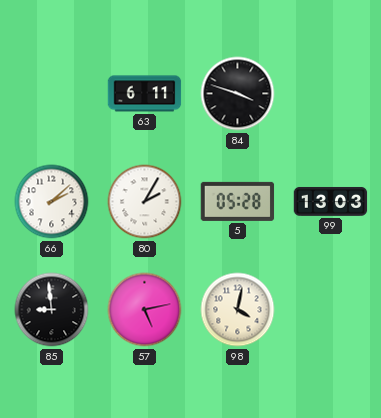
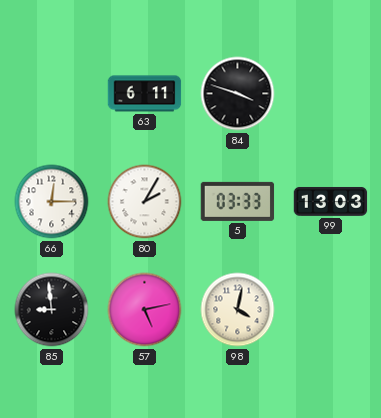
66: 2:08 -> 12:15 (52, 202)
5: 05:28 -> 03:33 (238, 201)
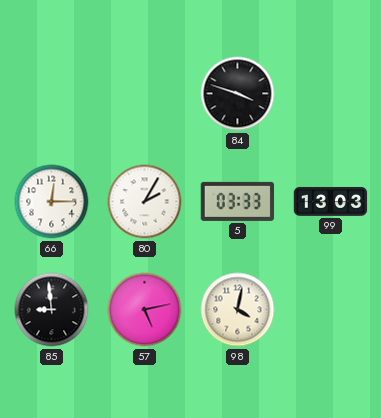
63: 6:11 -> none (145, 94)
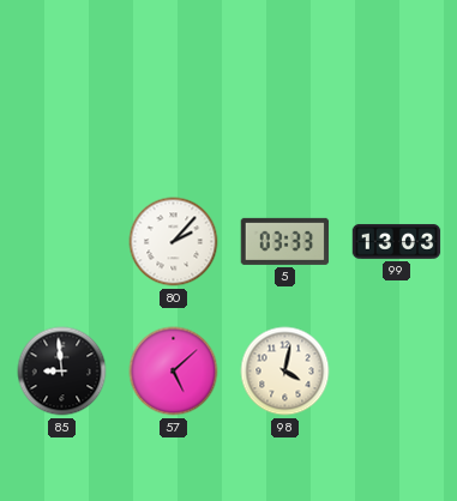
84: 3:48 -> none (238, 94)
66: 12:15 -> none (52, 202)
80: 2:05 -> 2:07 (174, 242)
57: 5:13 -> 5:08 (174, 372)
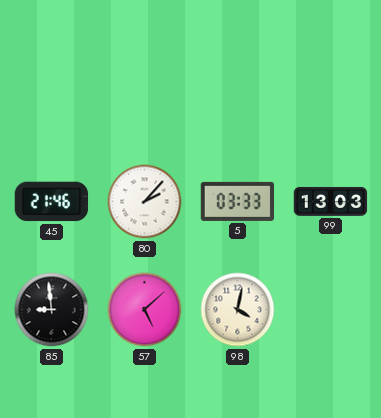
45: none -> 21:46 (52, 202)
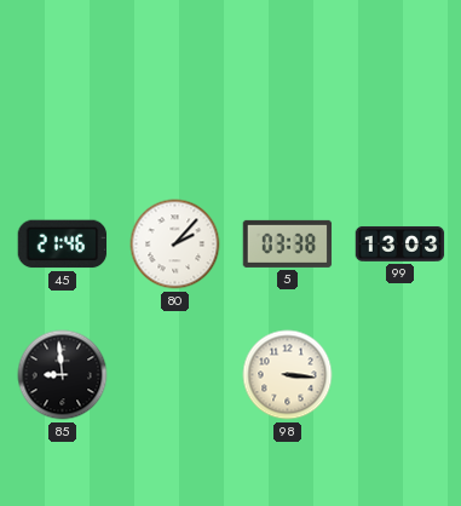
5: 03:33 -> 03:38 (288, 243)
57: 5:08 -> none (145, 310)
98: 4:02 -> 3:16 (288, 375)
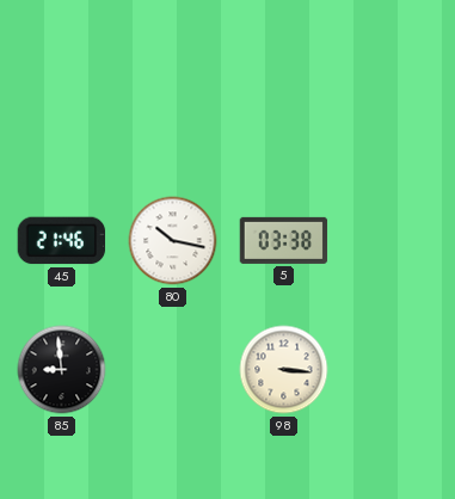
80: 2:07 -> 10:17 (173, 241)
99: 13:03 -> none (401, 243)
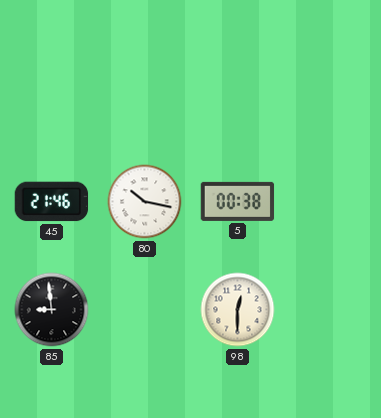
5: 03:38 -> 00:38 (238, 201)
98: 3:16 -> 12:30 (238, 310)
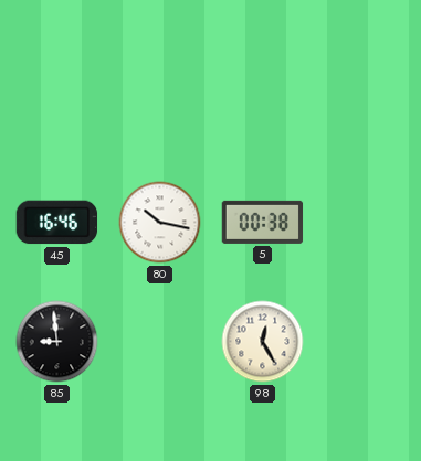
45: 21:46 -> 16:46 (57, 223)
98: 12:30 -> 12:25 (263, 342)
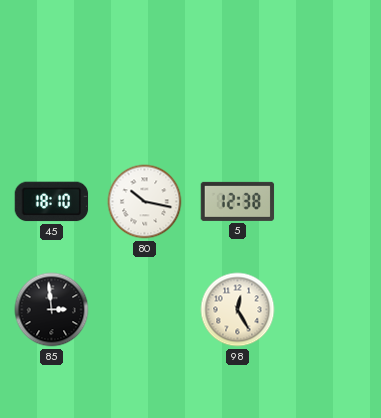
45: 16:46 -> 18:10 (52, 202)
5: 00:38 -> 12:38 (238, 201)
85: 8:59 -> 2:59 (52, 310)
